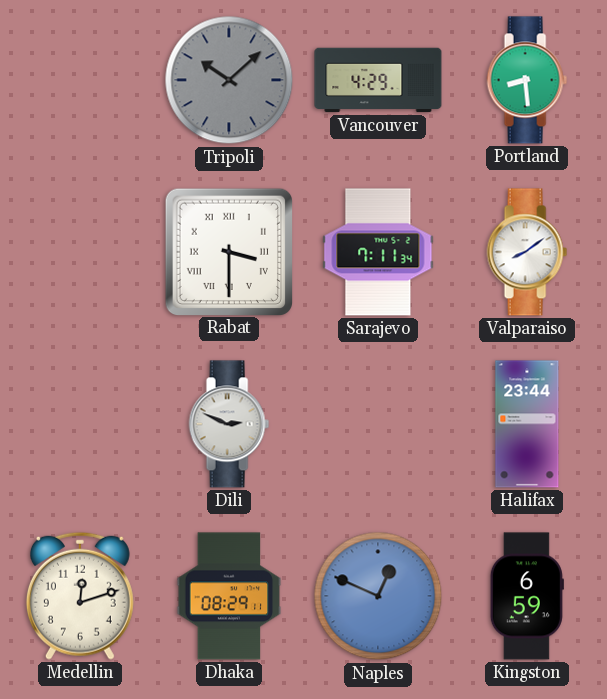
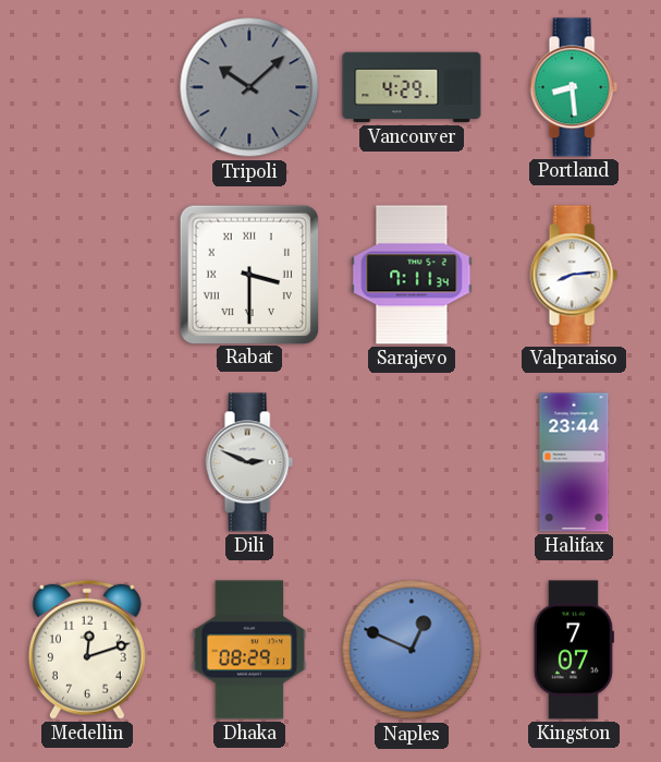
Valparaiso: 8:09 -> 8:14 (574, 275)
Kingston: 6:59 -> 7:07 (574, 650)
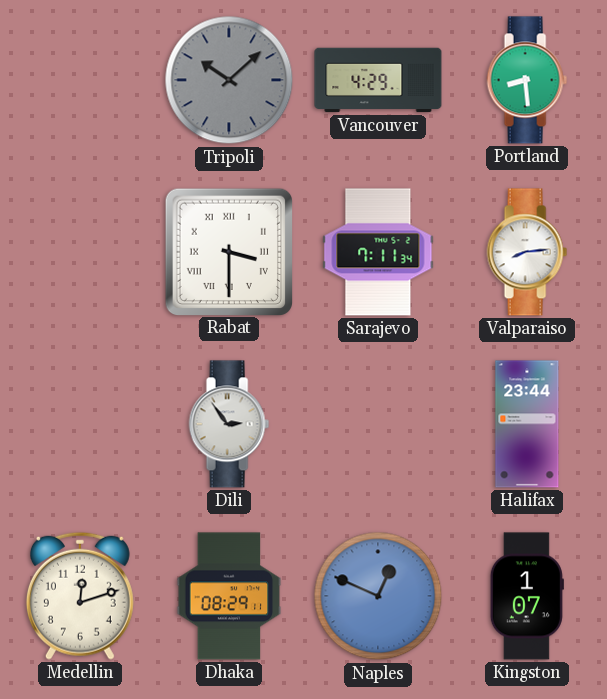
Dili: 2:49 -> 2:54 (229, 424)
Kingston: 7:07 -> 1:07 (527, 596)
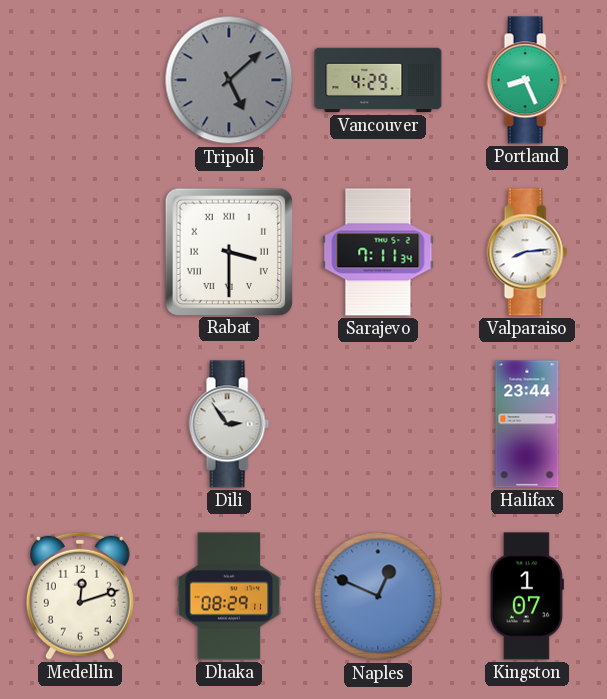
Tripoli: 10:08 -> 5:08 (229, 80)
Portland: 8:29 -> 8:26 (527, 80)
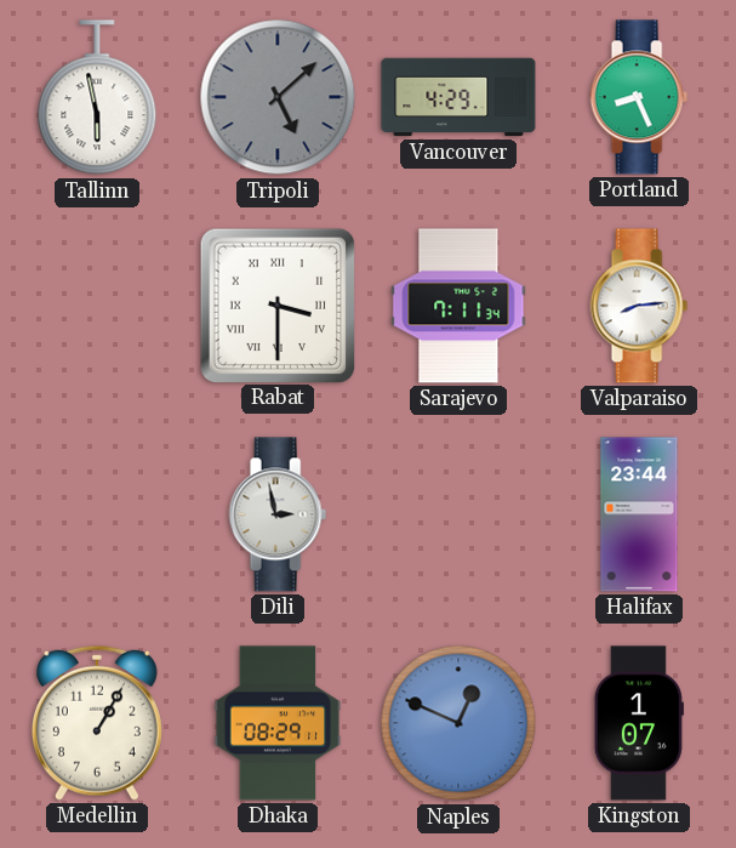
Tallinn: none -> 5:58 (97, 98)
Dili: 2:54 -> 2:58 (278, 514)
Medellin: 12:12 -> 1:05 (97, 723)
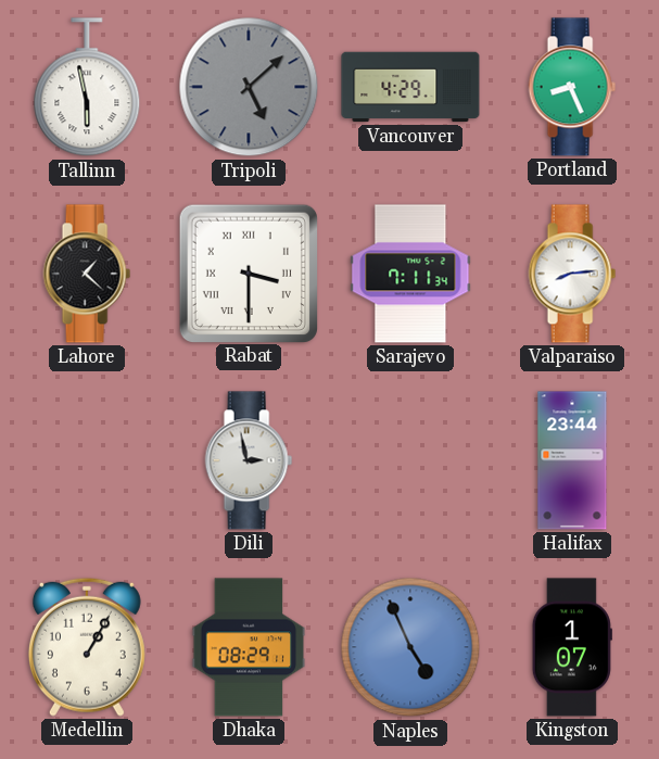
Lahore: none -> 1:22 (87, 274)
Naples: 12:49 -> 4:56 (410, 647)
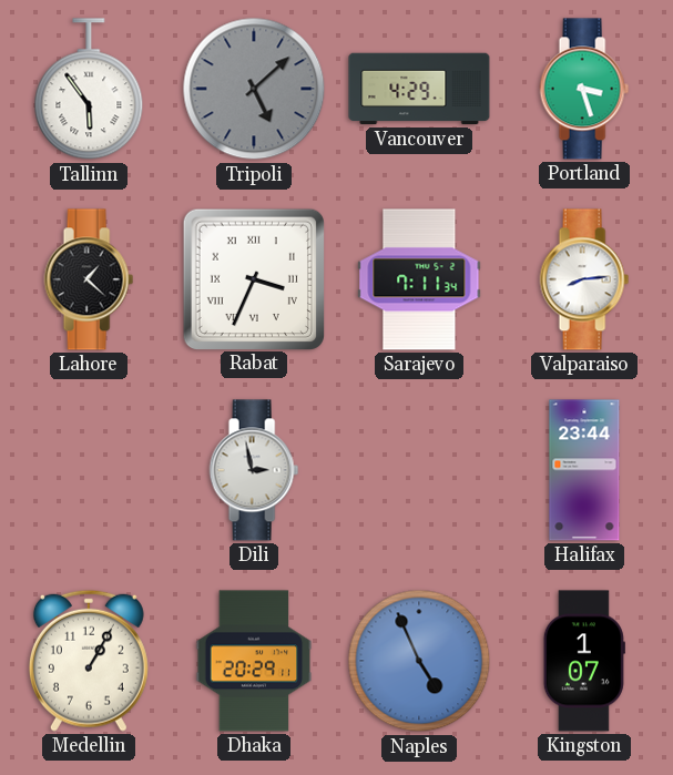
Tallinn: 5:58 -> 5:54 (89, 90)
Portland: 8:26 -> 3:27 (584, 89)
Rabat: 3:30 -> 3:34 (253, 278)
Dhaka: 08:29 -> 20:29 (254, 661)
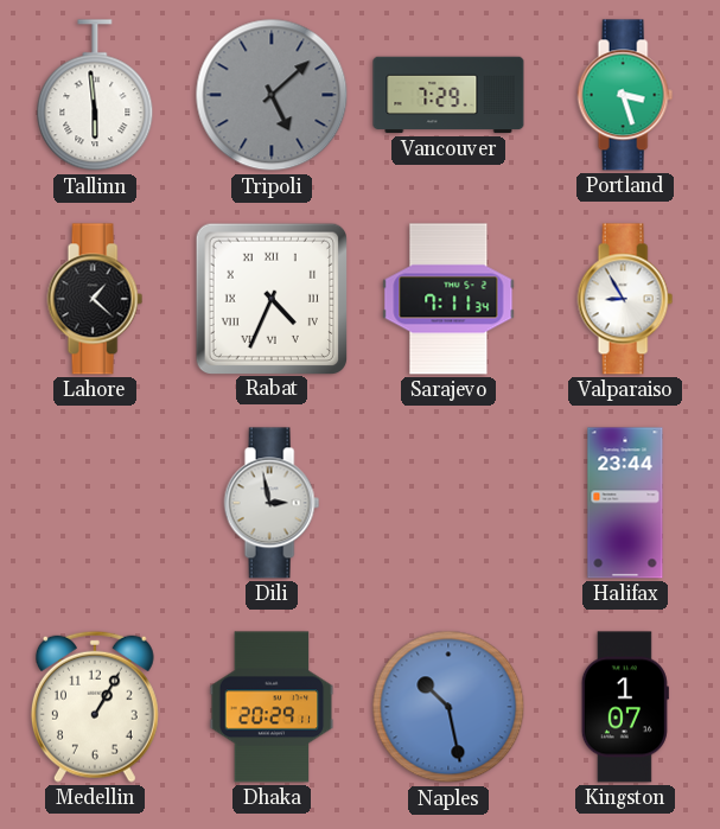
Tallinn: 5:54 -> 5:59 (95, 96)
Vancouver: 4:29 -> 7:29 (448, 95)
Rabat: 3:34 -> 4:34 (270, 298)
Valparaiso: 8:14 -> 8:55 (625, 299)
Naples: 4:56 -> 10:28 (448, 707)
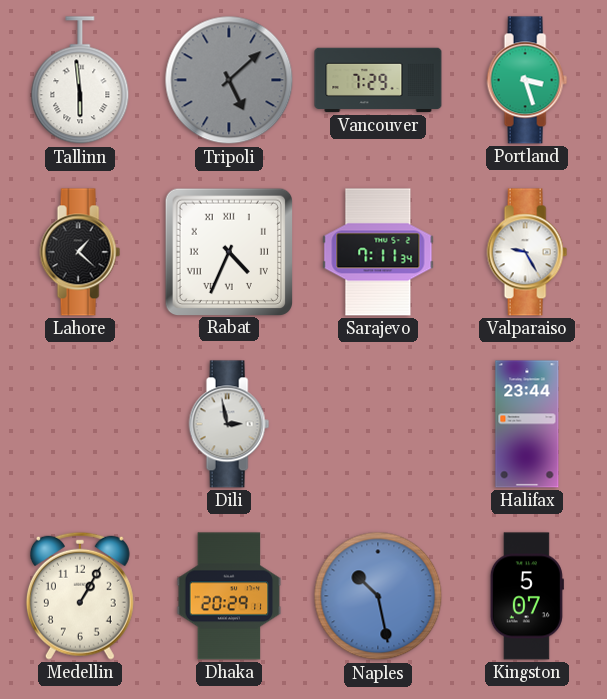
Valparaiso: 8:55 -> 9:25 (527, 252)
Kingston: 1:07 -> 5:07 (527, 596)
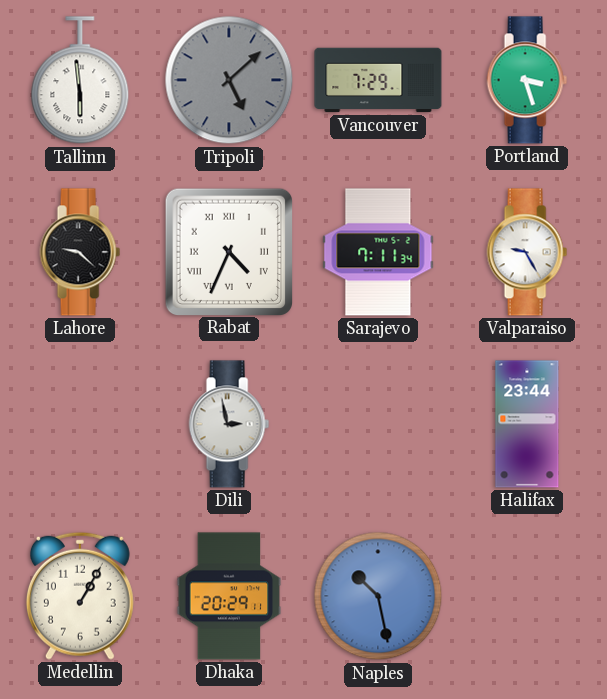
Lahore: 1:22 -> 9:22 (80, 252)
Kingston: 5:07 -> none (527, 596)
